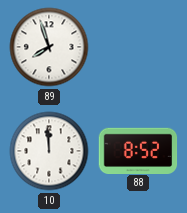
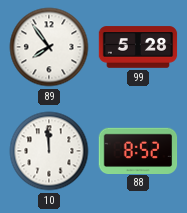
89: 7:57 -> 7:54 (49, 47)
99: none -> 5:28 (138, 47)
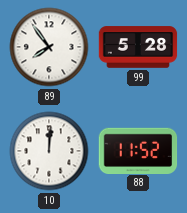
10: 11:59 -> 12:01 (49, 151)
88: 8:52 -> 11:52 (138, 150)
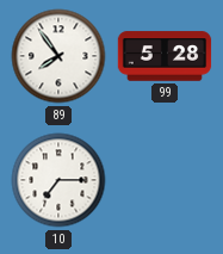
10: 12:01 -> 7:15 (58, 180)
88: 11:52 -> none (138, 150)
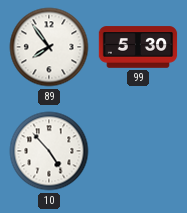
99: 5:28 -> 5:30 (138, 47)
10: 7:15 -> 4:53 (49, 151)
